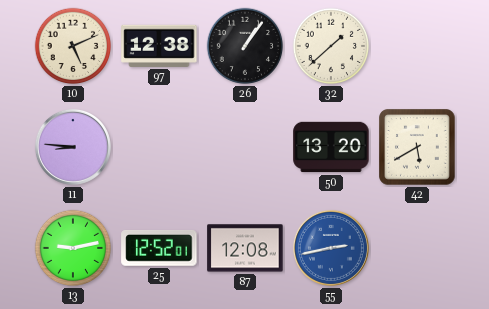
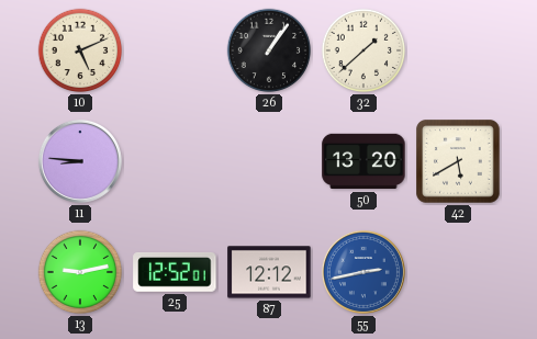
97: 12:38 -> none (159, 46)
87: 12:08 -> 12:12 (269, 272)
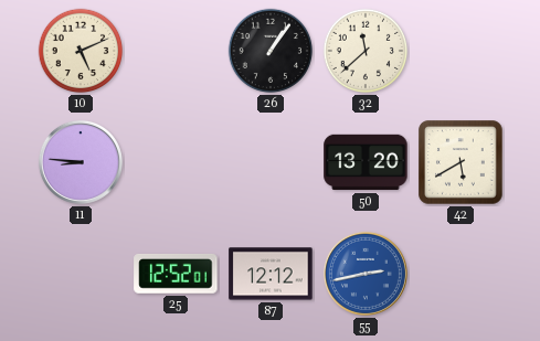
32: 1:38 -> 11:38 (366, 51)
13: 9:13 -> none (80, 272)
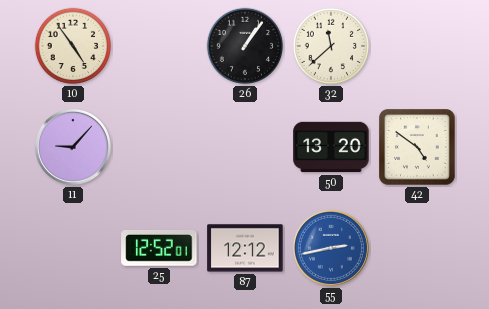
10: 5:11 -> 4:54 (73, 46)
11: 8:46 -> 9:07 (73, 147)
42: 5:40 -> 4:51 (417, 147)
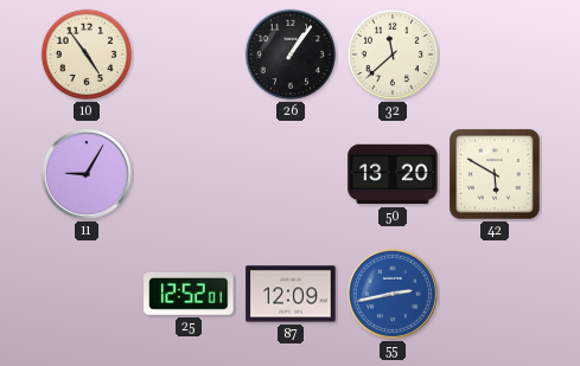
11: 9:07 -> 9:05 (87, 174)
42: 4:51 -> 5:50 (495, 174)
87: 12:12 -> 12:09 (291, 294)
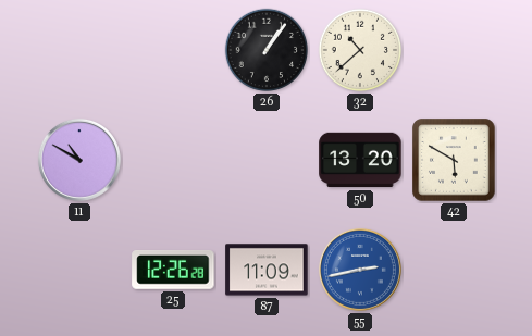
10: 4:54 -> none (87, 54)
32: 11:38 -> 10:38 (360, 50)
11: 9:05 -> 10:50 (79, 160)
25: 12:52 -> 12:26 (173, 271)
87: 12:09 -> 11:09 (267, 270)
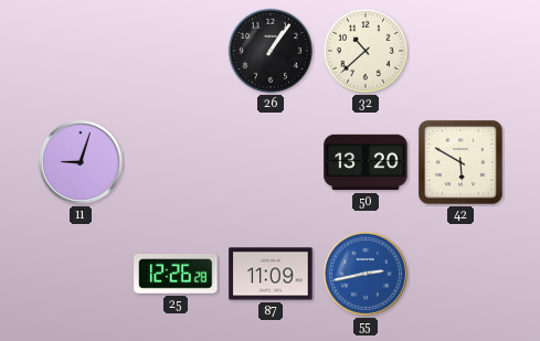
11: 10:50 -> 9:03 (81, 162)
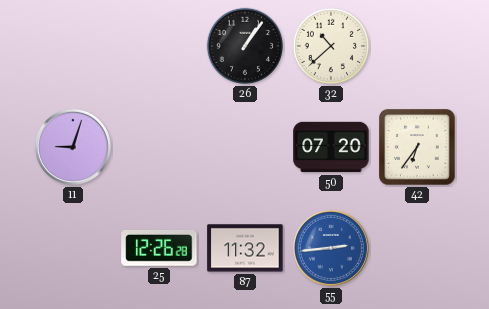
50: 13:20 -> 07:20 (331, 147)
42: 5:50 -> 6:36 (417, 147)
87: 11:09 -> 11:32 (245, 248)
55: 2:43 -> 2:44 (331, 248)
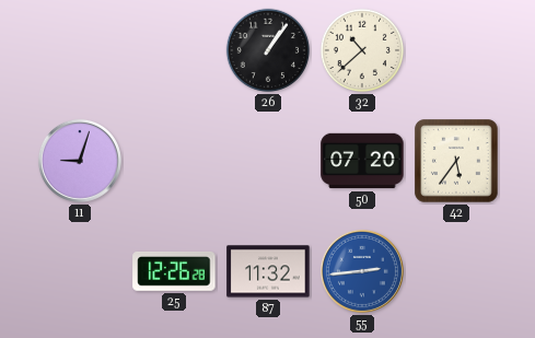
42: 6:36 -> 5:36 (456, 161)
